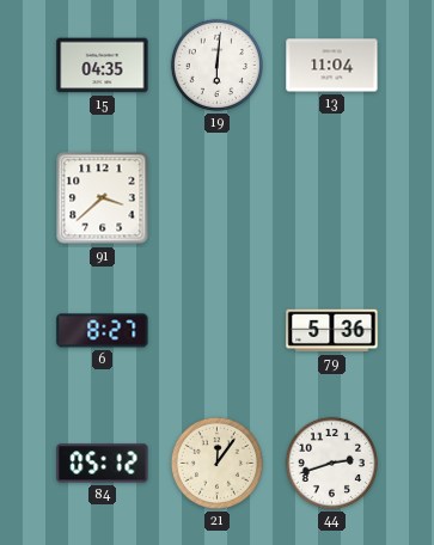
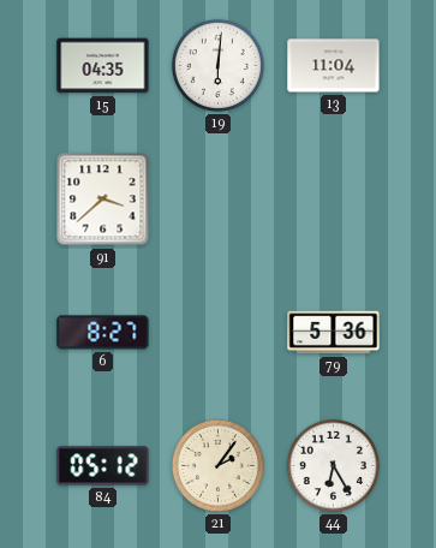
21: 12:06 -> 2:06 (217, 465)
44: 2:42 -> 6:25 (333, 465)
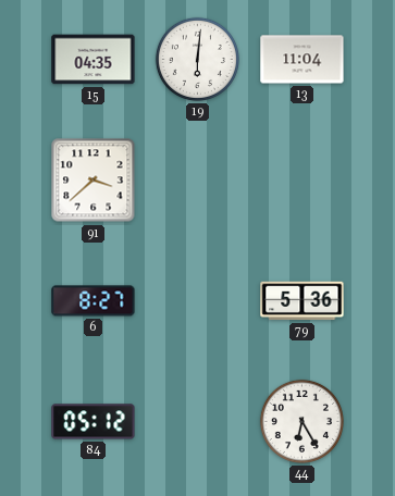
21: 2:06 -> none (217, 465)
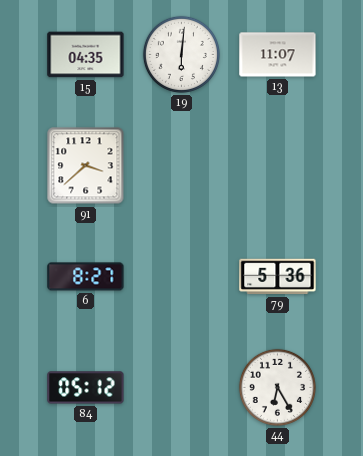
13: 11:04 -> 11:07 (278, 55)
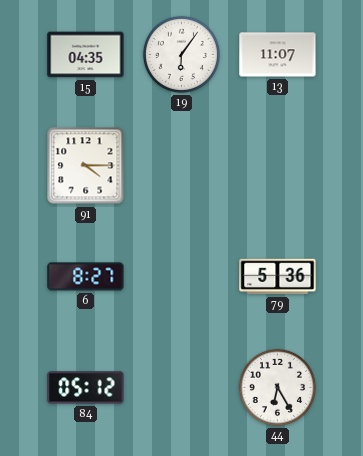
19: 6:01 -> 6:06 (181, 54)
91: 3:38 -> 4:15 (86, 166)
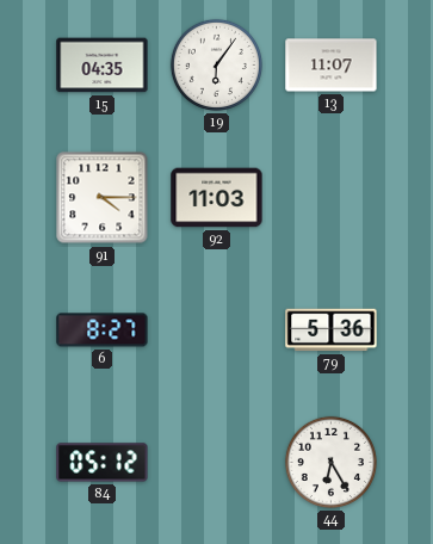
92: none -> 11:03 (217, 198)
